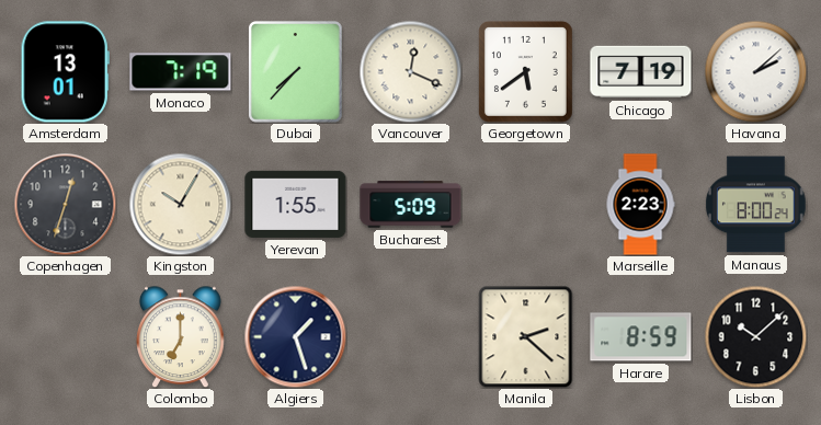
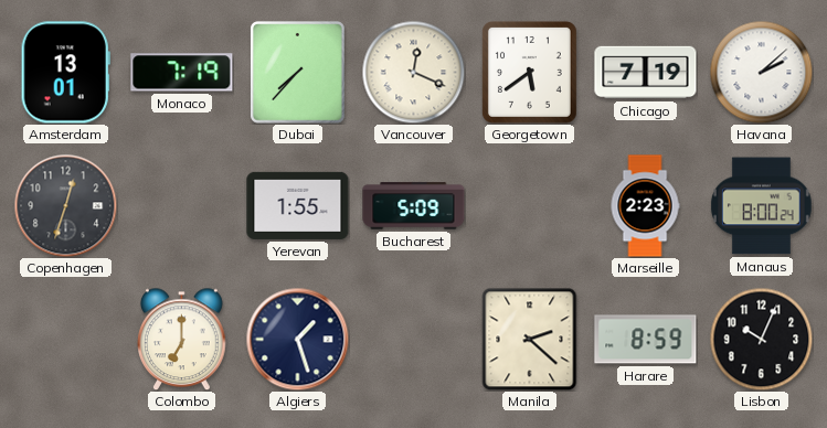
Kingston: 10:05 -> none (180, 204)
Lisbon: 10:08 -> 10:04 (761, 339)
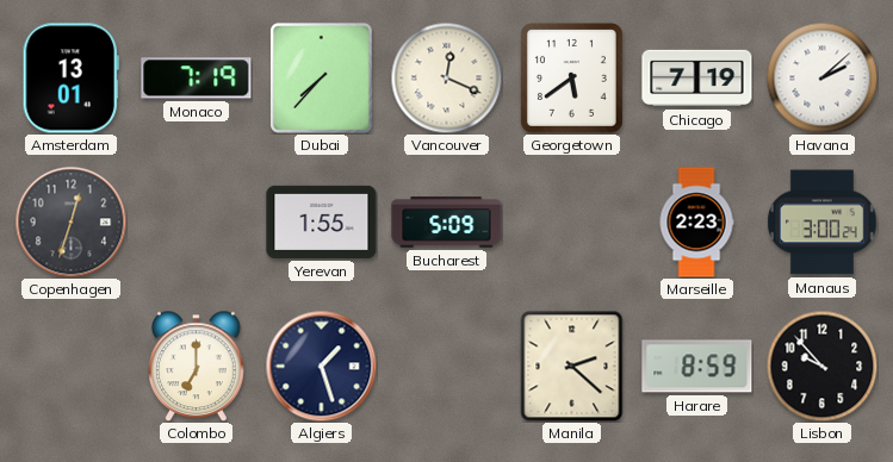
Manaus: 8:00 -> 3:00 (821, 223)
Lisbon: 10:04 -> 9:53 (821, 366)
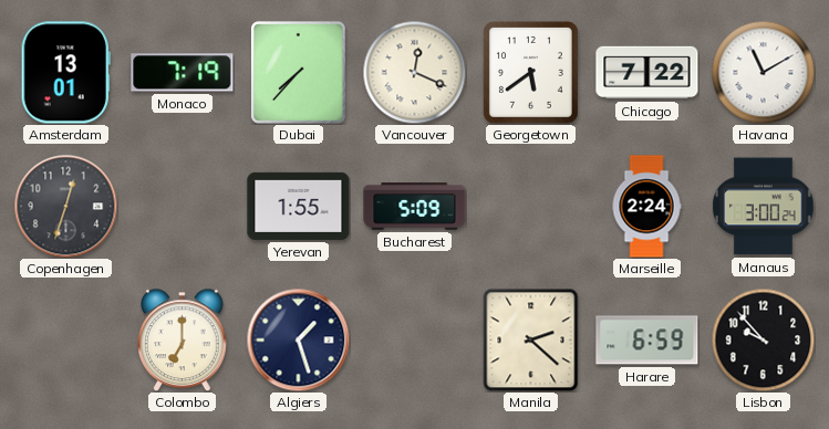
Chicago: 7:19 -> 7:22 (647, 73)
Havana: 2:08 -> 11:10 (763, 72)
Marseille: 2:23 -> 2:24 (646, 207)
Harare: 8:59 -> 6:59 (647, 341)
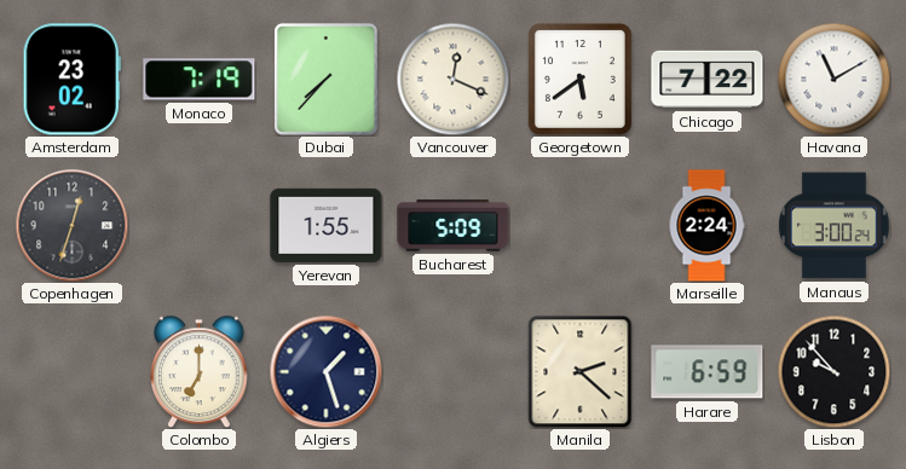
Amsterdam: 13:01 -> 23:02 (71, 80)
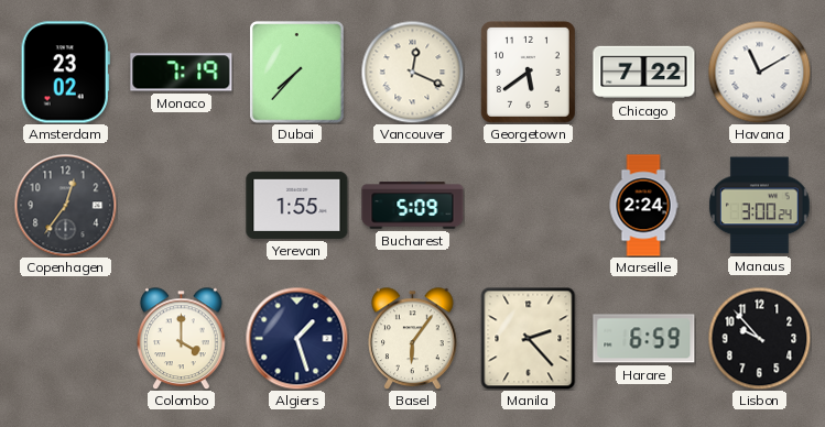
Copenhagen: 12:33 -> 12:36 (65, 205)
Colombo: 7:00 -> 4:00 (182, 338)
Basel: none -> 6:06 (413, 338)
Manila: 2:22 -> 2:23 (529, 338)
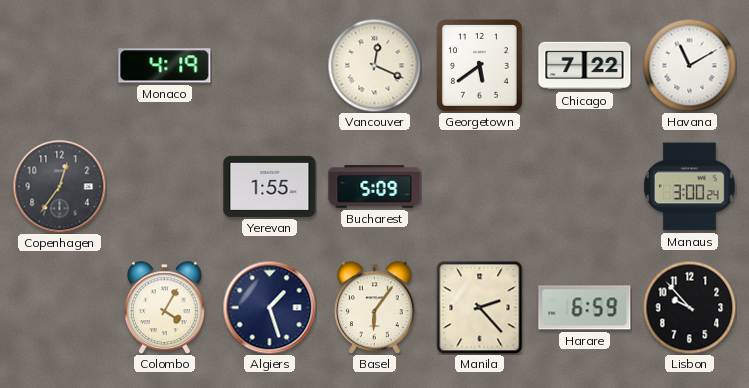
Amsterdam: 23:02 -> none (65, 73)
Monaco: 7:19 -> 4:19 (165, 66)
Dubai: 7:37 -> none (297, 73)
Marseille: 2:24 -> none (643, 206)
Colombo: 4:00 -> 4:05 (165, 307)
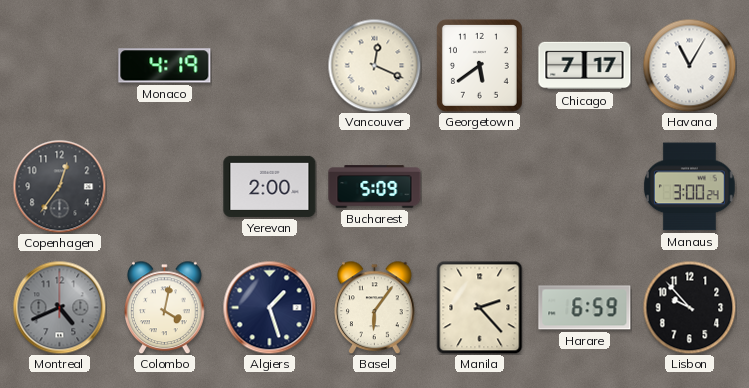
Chicago: 7:22 -> 7:17 (585, 66)
Havana: 11:10 -> 11:05 (689, 65)
Yerevan: 1:55 -> 2:00 (270, 186)
Montreal: none -> 4:41 (59, 307)
Colombo: 4:05 -> 4:02 (165, 307)
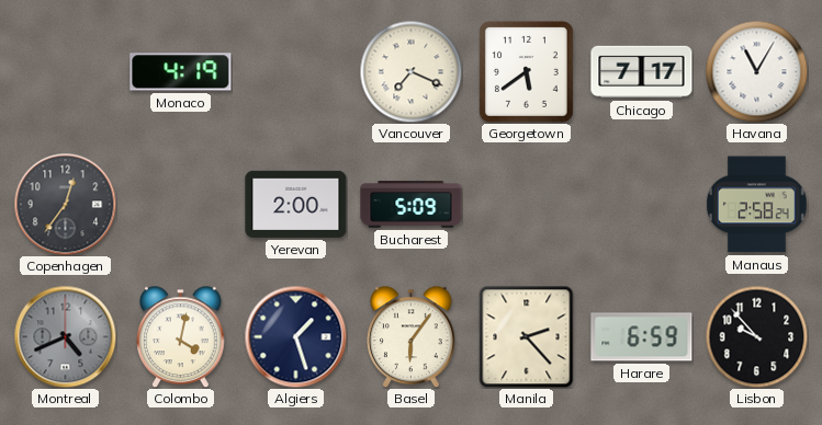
Vancouver: 12:19 -> 7:19 (410, 71)
Manaus: 3:00 -> 2:58 (756, 205)
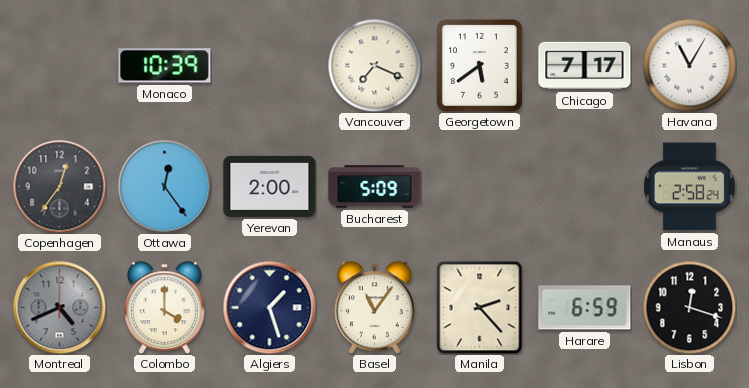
Monaco: 4:19 -> 10:39 (165, 66)
Ottawa: none -> 12:24 (164, 186)
Colombo: 4:02 -> 4:00 (165, 307)
Basel: 6:06 -> 11:06 (375, 307)
Lisbon: 9:53 -> 12:18 (689, 307)
